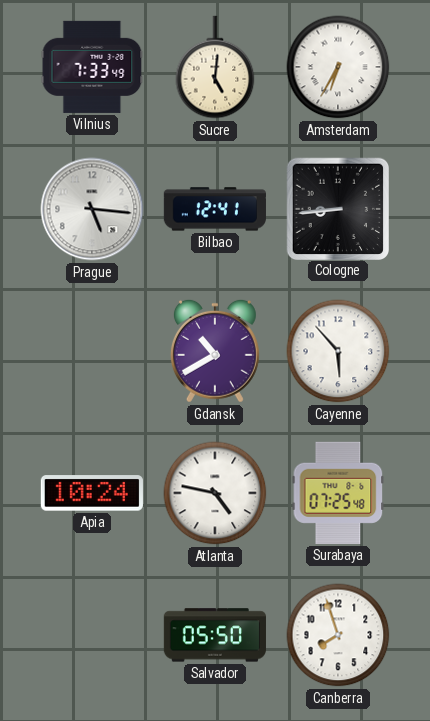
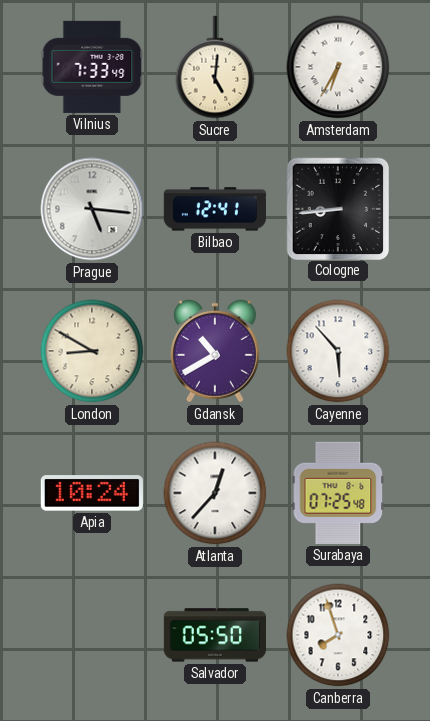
London: none -> 8:50 (92, 351)
Atlanta: 4:47 -> 12:37 (215, 493)
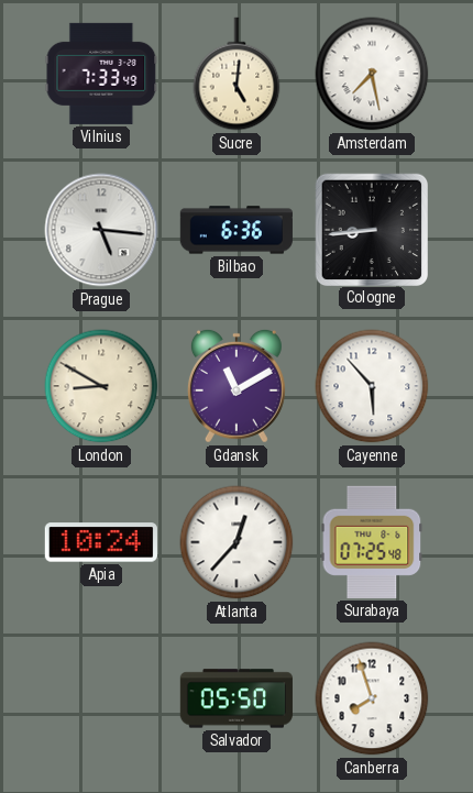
Amsterdam: 6:35 -> 7:28 (372, 74)
Bilbao: 12:41 -> 6:36 (237, 230)
Gdansk: 10:40 -> 11:10 (237, 386)
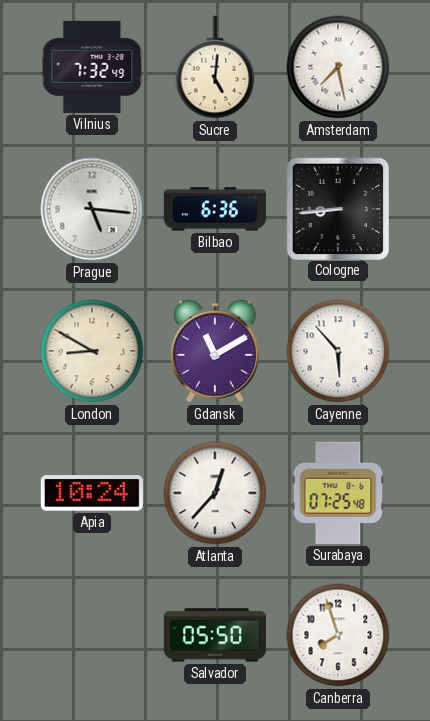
Vilnius: 7:33 -> 7:32 (92, 67)
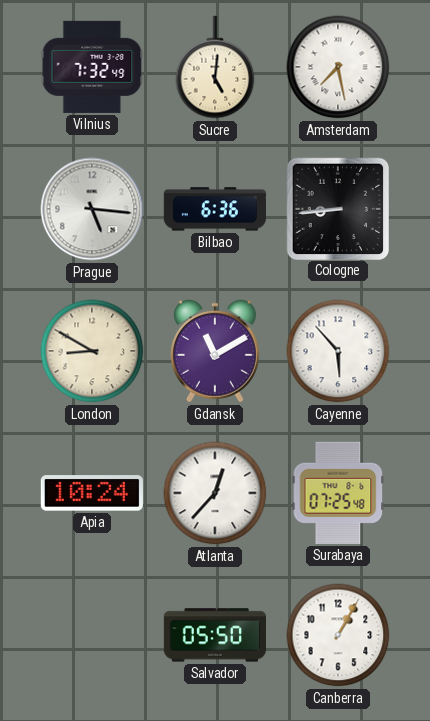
Canberra: 7:57 -> 1:05 (338, 635)
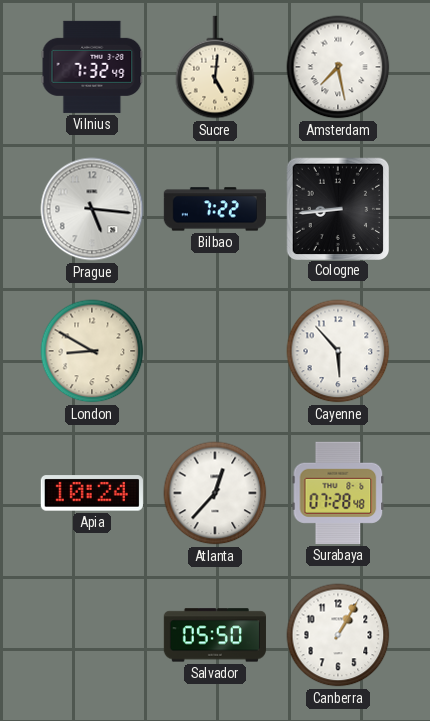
Bilbao: 6:36 -> 7:22 (215, 209)
Gdansk: 11:10 -> none (215, 351)
Surabaya: 07:25 -> 07:28 (338, 493)
